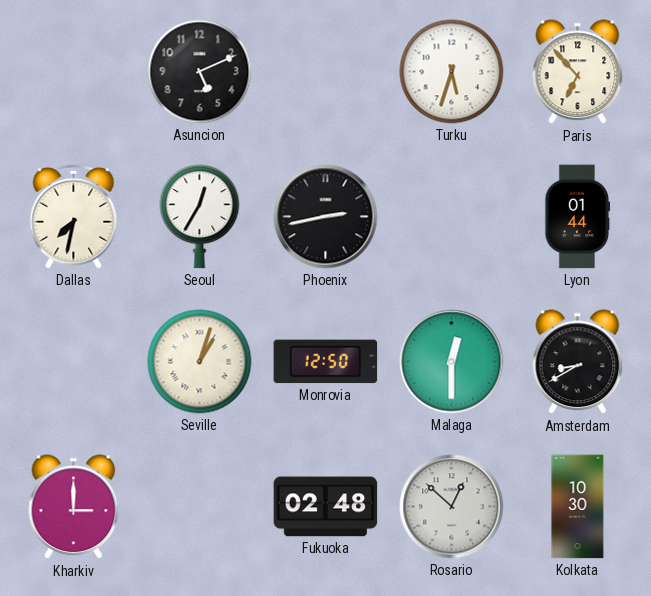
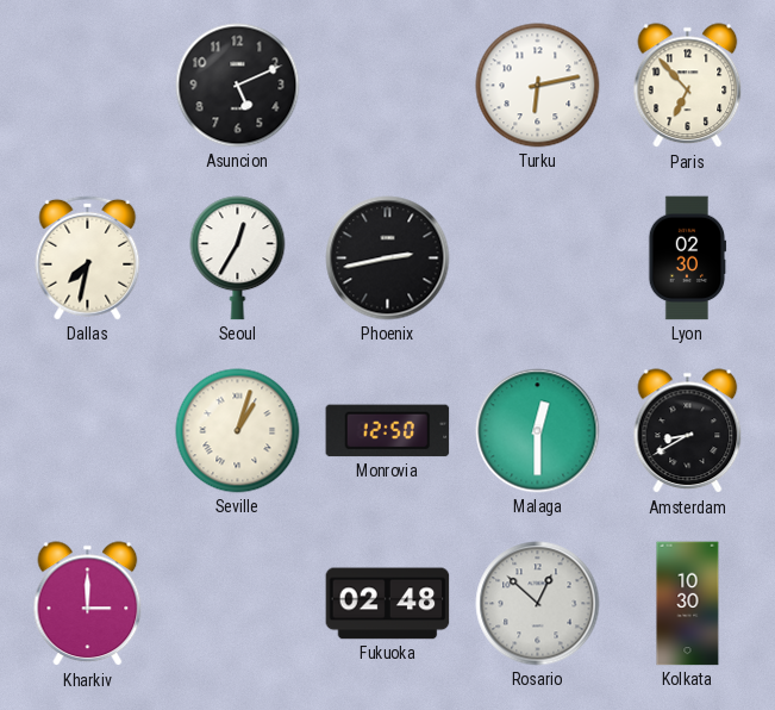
Turku: 5:33 -> 6:13 (538, 86)
Lyon: 01:44 -> 02:30 (687, 259)
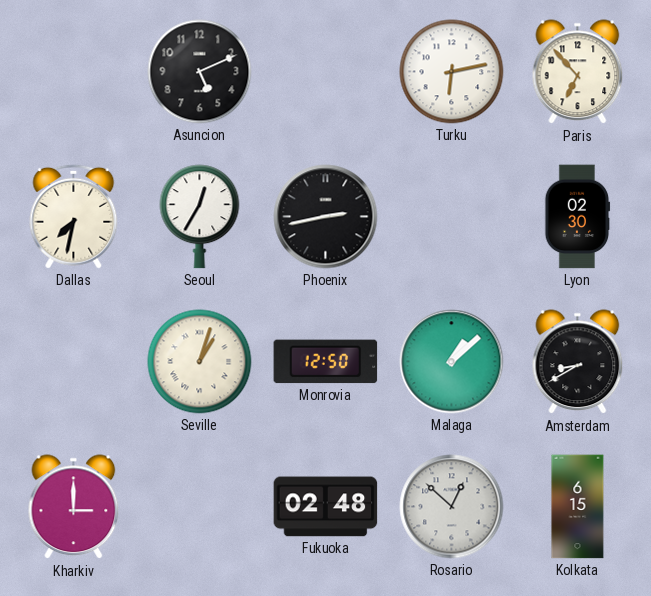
Malaga: 12:30 -> 1:08 (452, 362)
Kolkata: 10:30 -> 6:15 (578, 507)
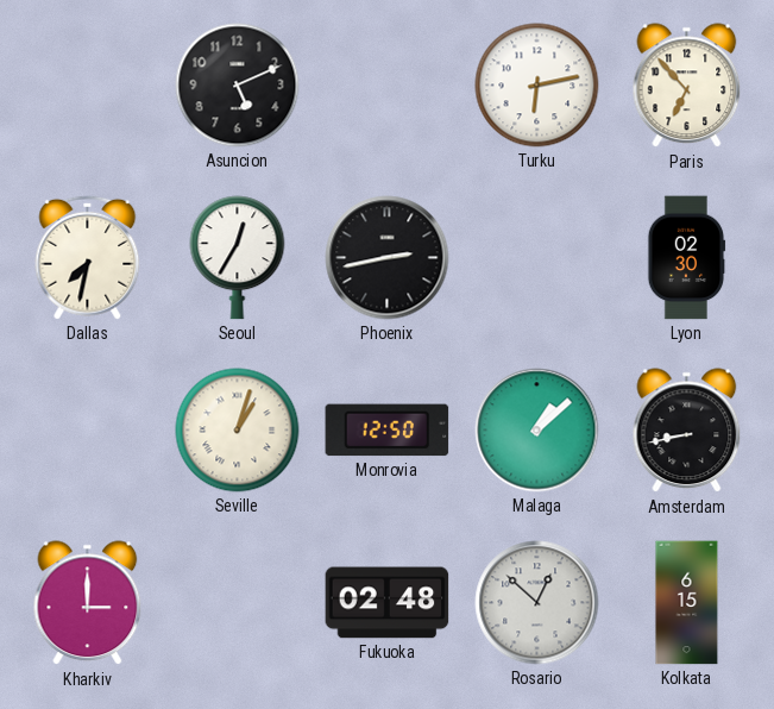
Amsterdam: 8:40 -> 8:43 (687, 431)
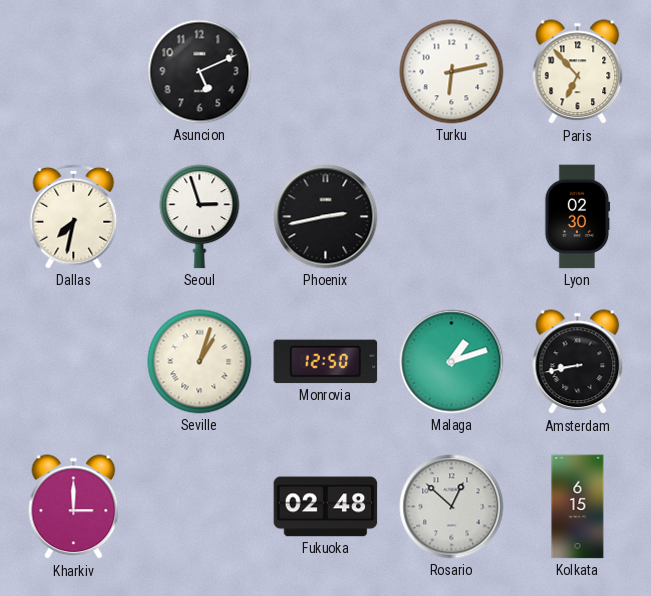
Seoul: 12:35 -> 2:57 (200, 217)
Malaga: 1:08 -> 1:12 (452, 362)
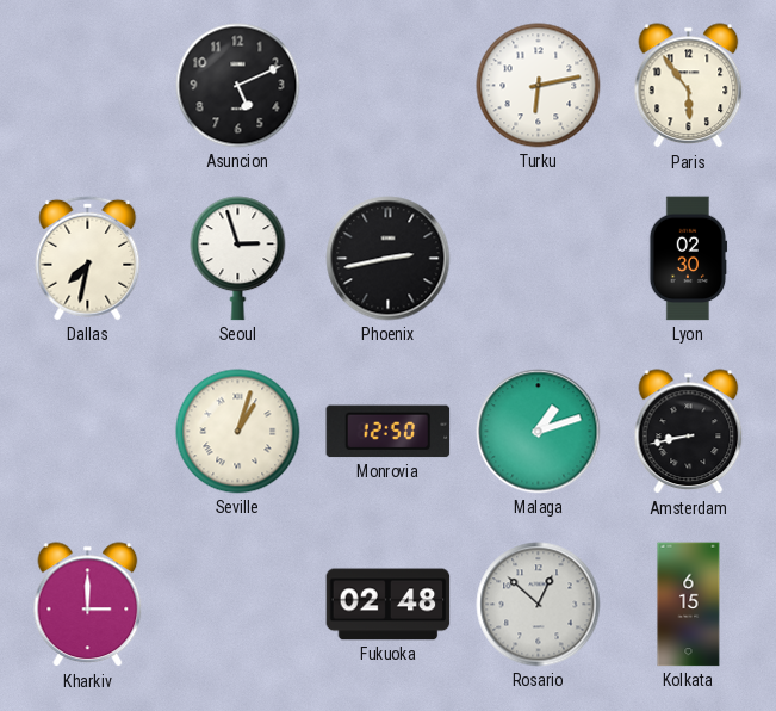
Paris: 6:53 -> 5:54 (689, 86)
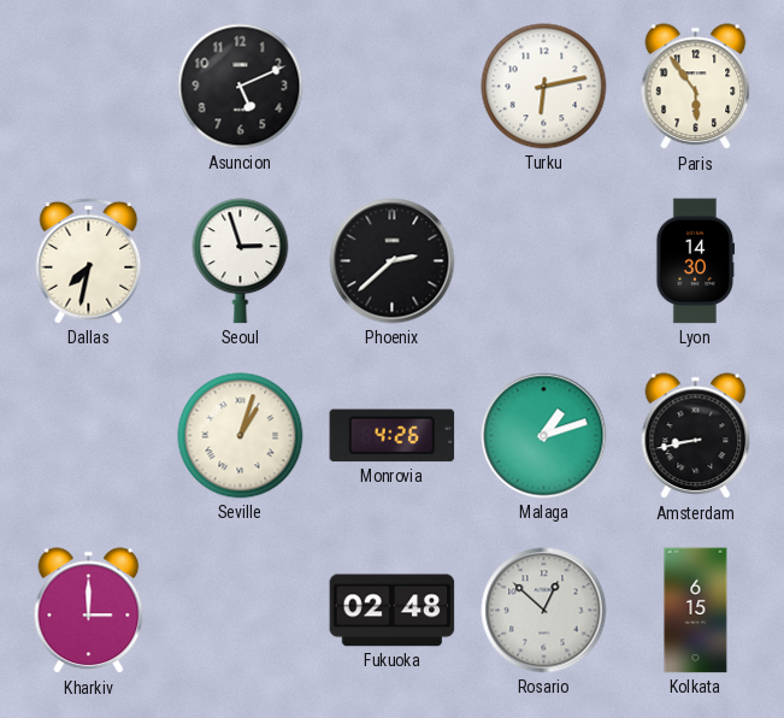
Phoenix: 2:43 -> 2:38 (393, 261)
Lyon: 02:30 -> 14:30 (695, 261)
Monrovia: 12:50 -> 4:26 (393, 436)
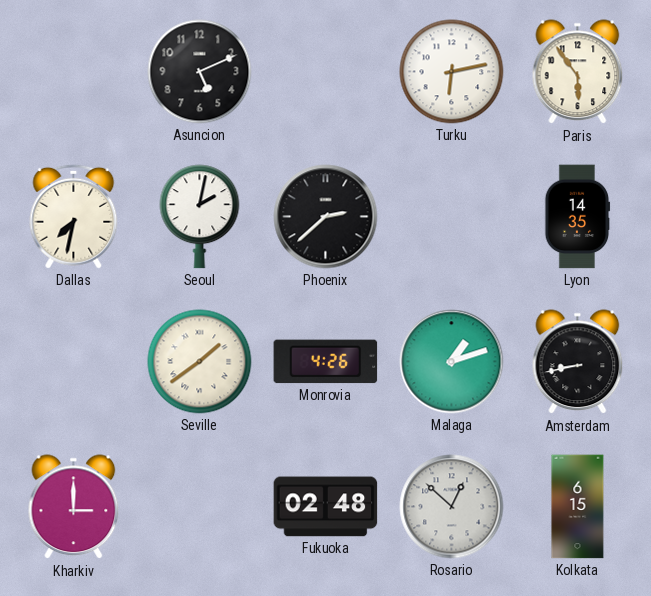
Seoul: 2:57 -> 2:02 (200, 217)
Lyon: 14:30 -> 14:35 (577, 217)
Seville: 1:03 -> 1:39 (200, 362)
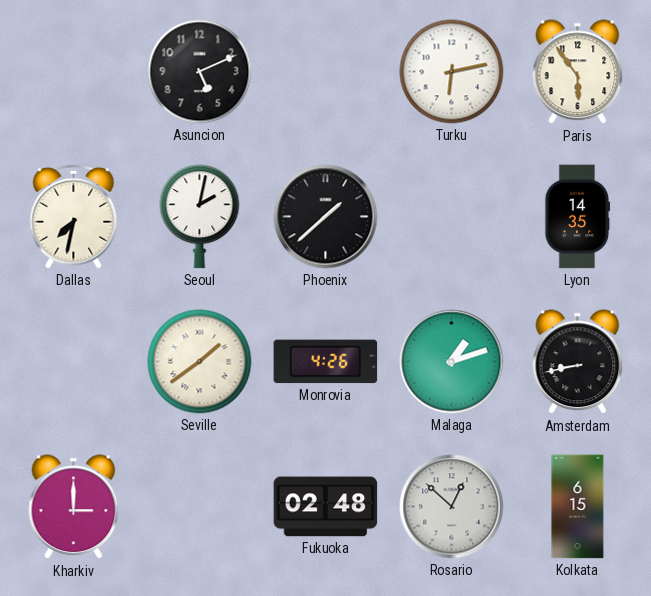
Phoenix: 2:38 -> 1:38 (326, 217)
